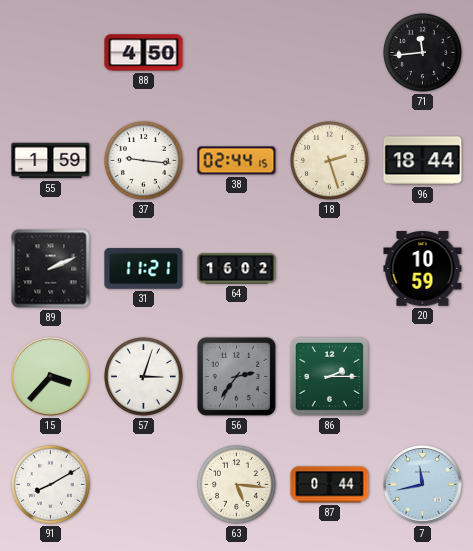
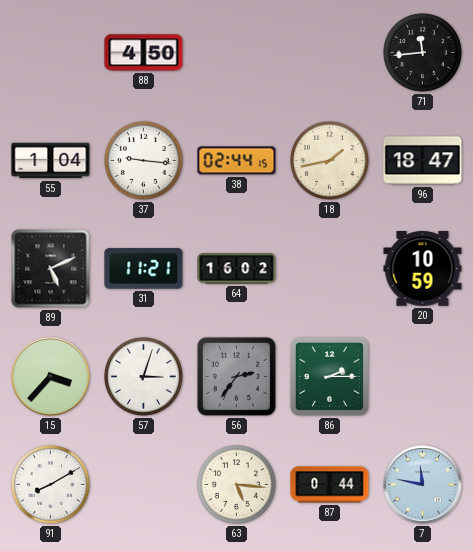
55: 1:59 -> 1:04 (51, 161)
18: 2:27 -> 1:43 (329, 160)
96: 18:44 -> 18:47 (423, 161)
89: 2:11 -> 5:11 (51, 269)
7: 11:43 -> 11:47 (423, 485)
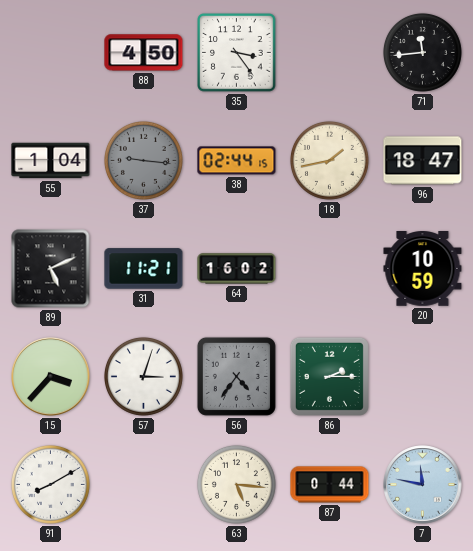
35: none -> 3:24 (237, 53)
37 dial: white -> grey (143, 160)
56: 2:36 -> 4:36 (236, 376)
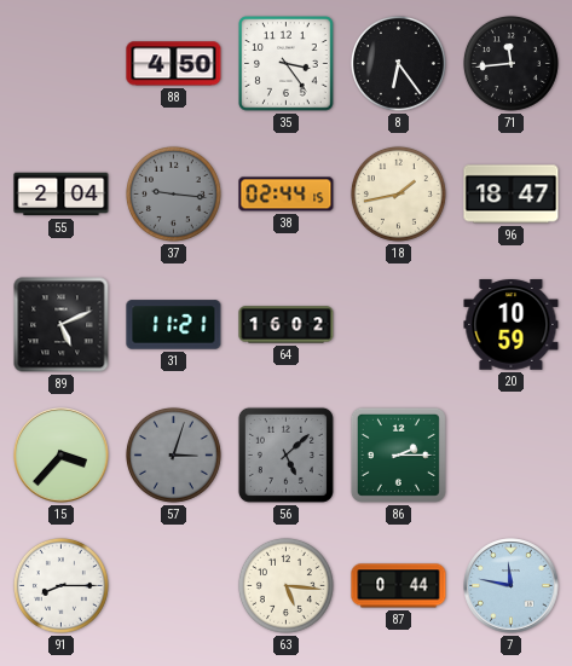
8: none -> 6:24 (398, 63)
55: 1:04 -> 2:04 (62, 195)
57 dial: white -> grey (173, 454)
56: 4:36 -> 5:08 (285, 454)
91: 8:10 -> 8:15 (60, 585)
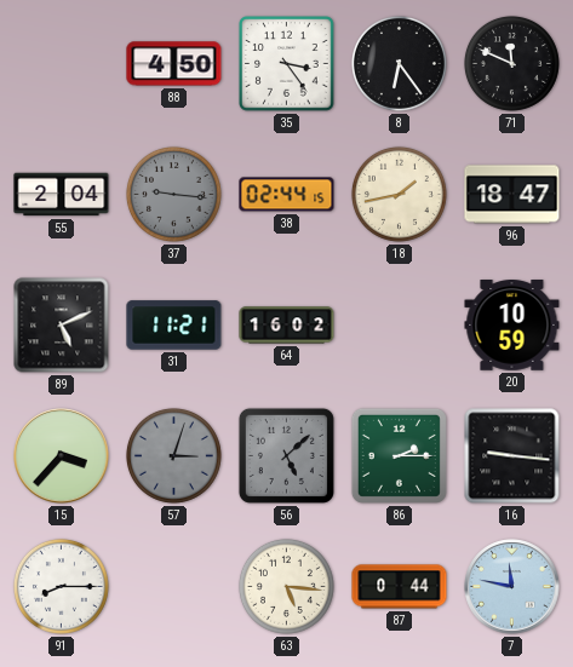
71: 11:44 -> 11:49 (511, 63)
16: none -> 9:16 (512, 456)
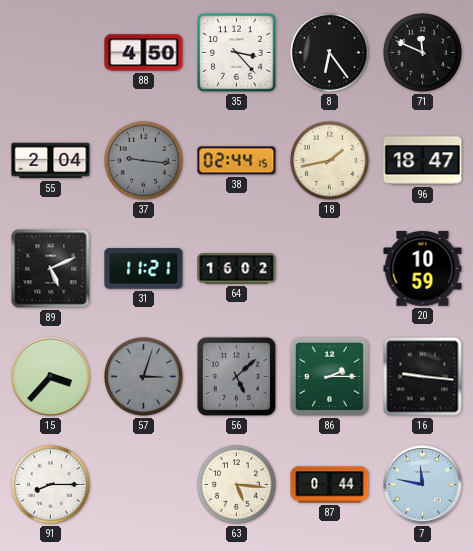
35: 3:24 -> 3:23 (237, 53)
